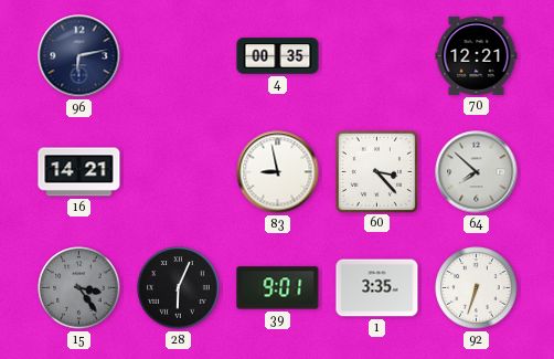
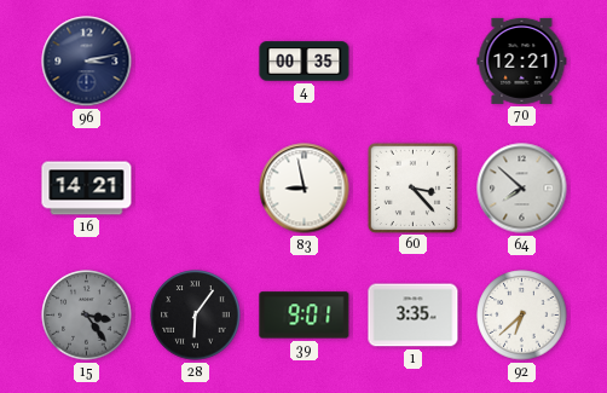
96: 6:13 -> 3:13 (87, 62)
28: 6:04 -> 6:06 (196, 316)
92: 6:33 -> 6:38 (522, 316)
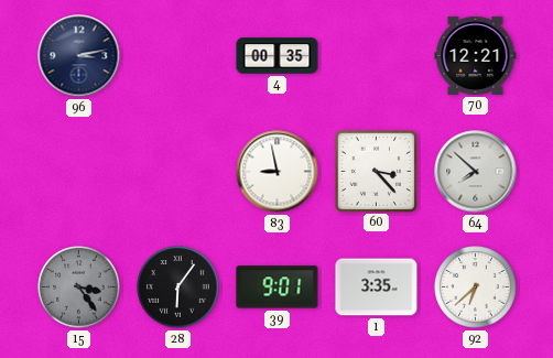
16: 14:21 -> none (87, 189)
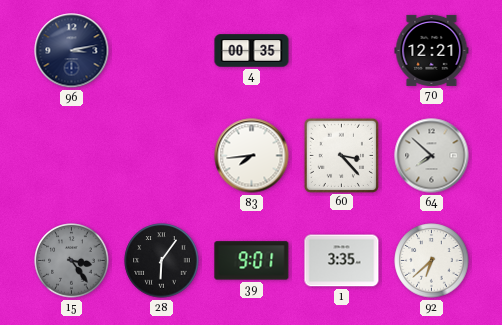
83: 8:58 -> 7:44 (252, 156)
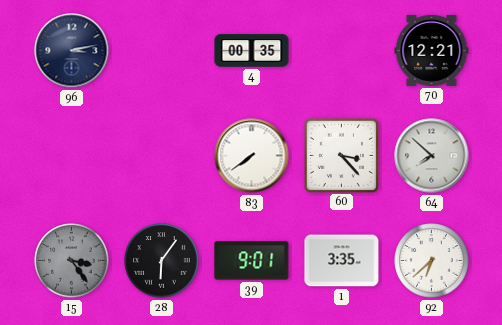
83: 7:44 -> 7:39 (252, 156)
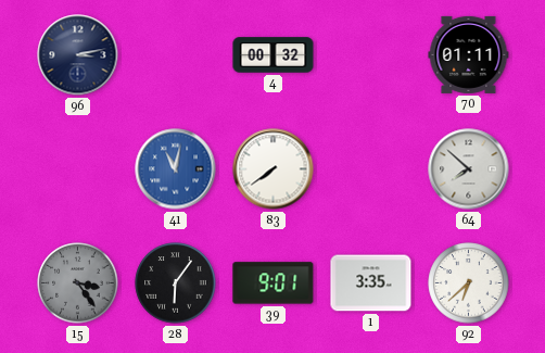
4: 00:35 -> 00:32 (274, 55)
70: 12:21 -> 01:11 (469, 54)
41: none -> 11:02 (176, 169)
60: 3:23 -> none (341, 155)
